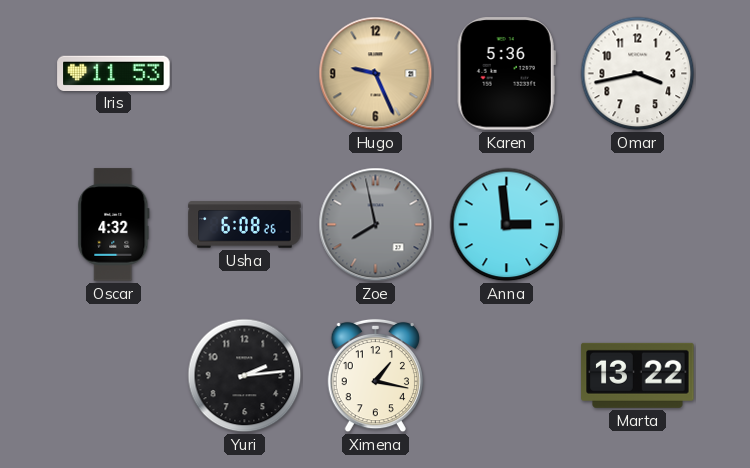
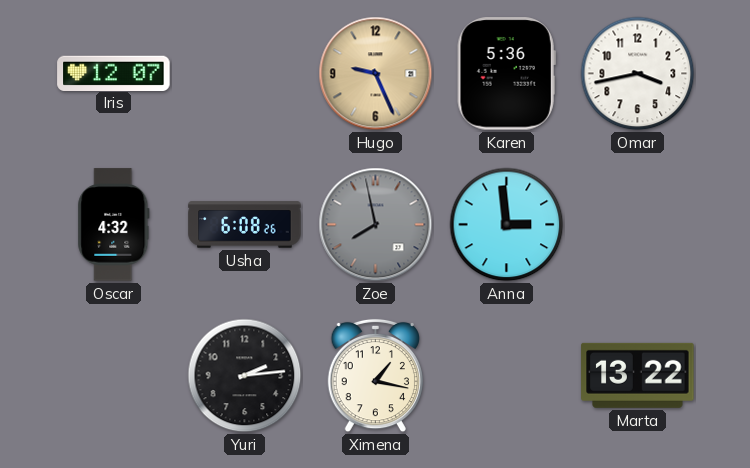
Iris: 11:53 -> 12:07 (114, 73)
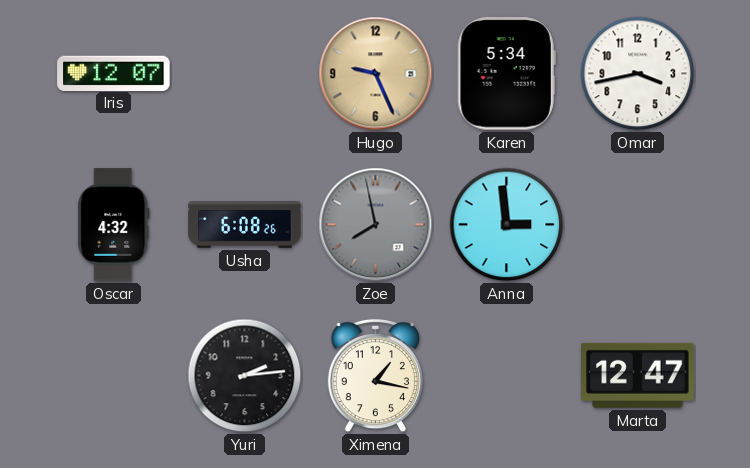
Karen: 5:36 -> 5:34 (506, 74)
Marta: 13:22 -> 12:47 (638, 375)
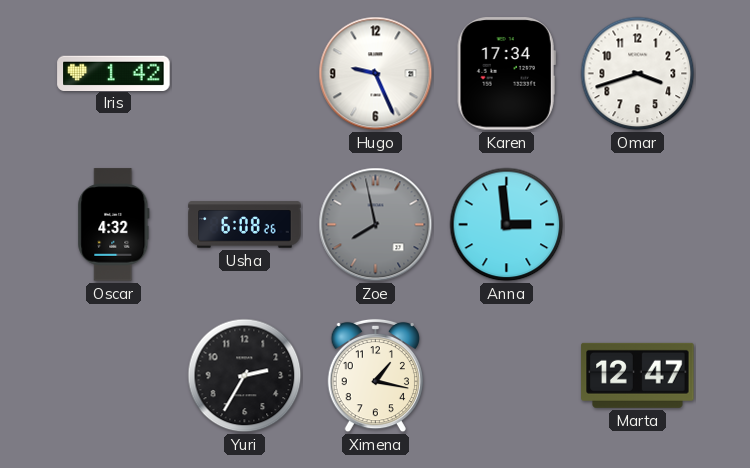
Iris: 12:07 -> 1:42 (114, 73)
Hugo dial: champagne -> white (376, 74)
Karen: 5:34 -> 17:34 (506, 74)
Omar: 3:43 -> 3:42 (638, 74)
Yuri: 2:14 -> 2:35 (245, 376)
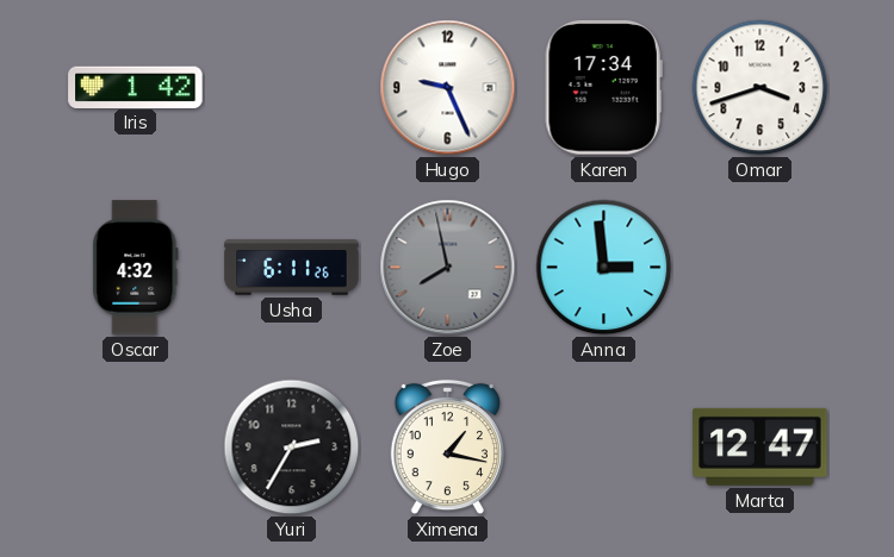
Usha: 6:08 -> 6:11 (292, 268)
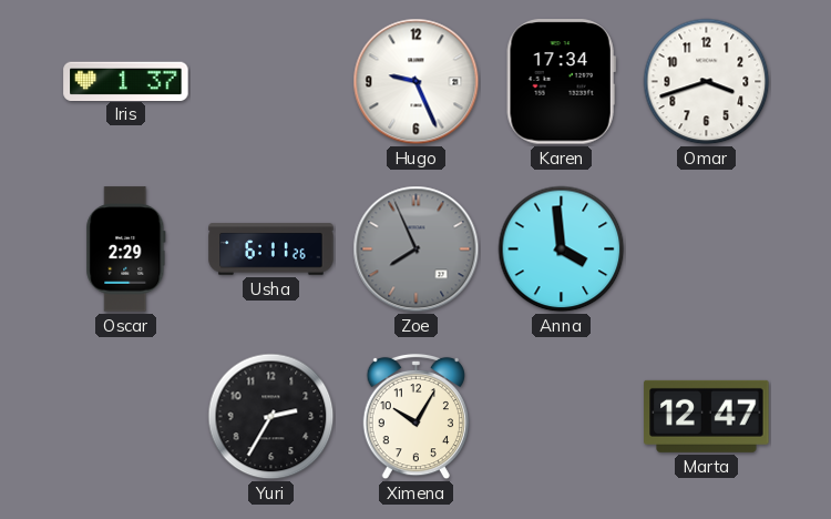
Iris: 1:42 -> 1:37 (126, 81)
Oscar: 4:32 -> 2:29 (126, 250)
Zoe: 7:58 -> 7:56 (417, 250)
Anna: 2:59 -> 3:59 (562, 250)
Ximena: 1:17 -> 10:05 (416, 417)
